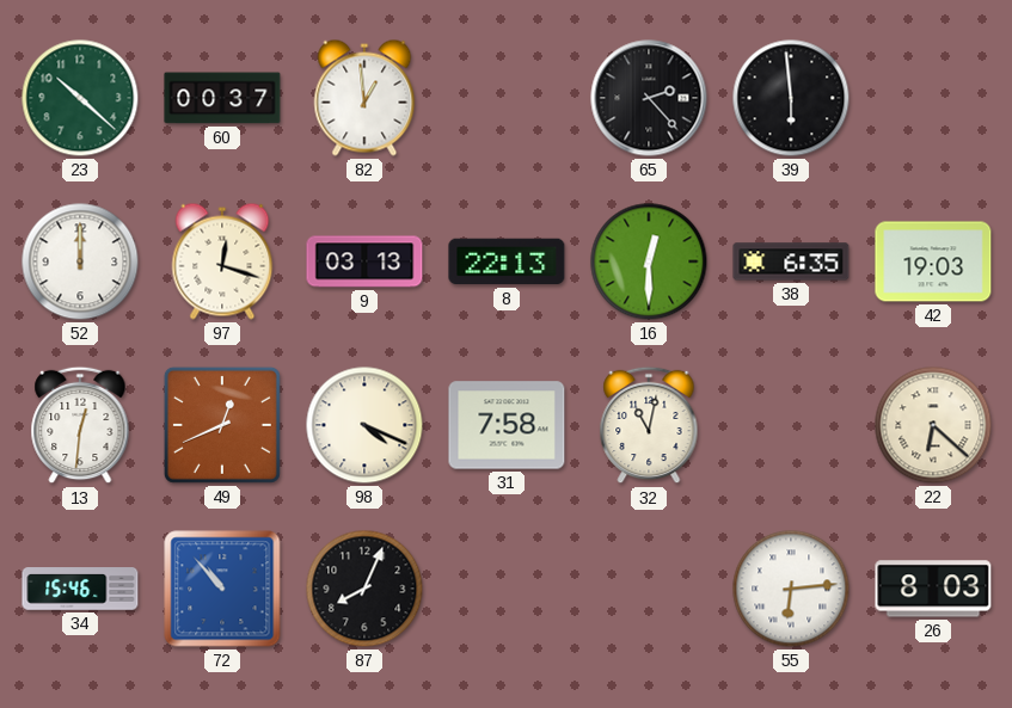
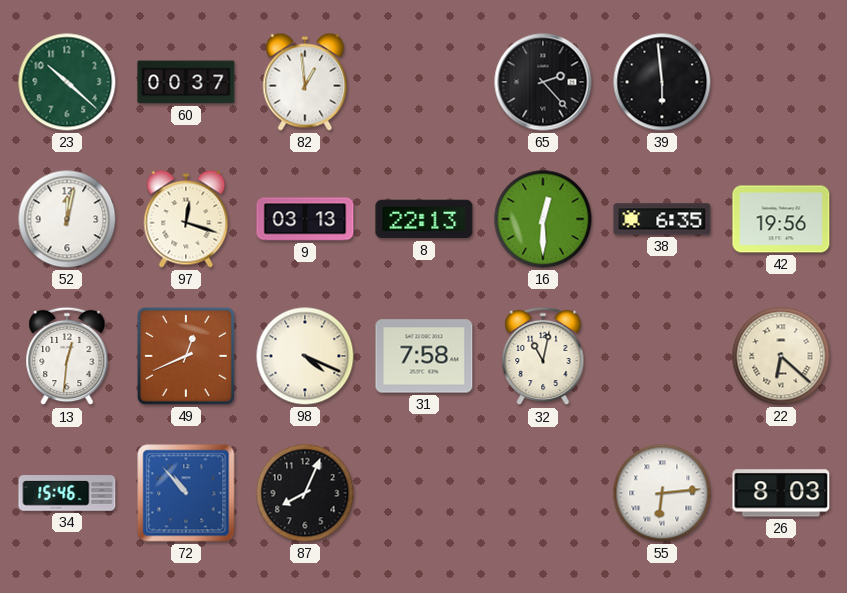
52: 12:00 -> 12:02 (67, 219)
42: 19:03 -> 19:56 (781, 219)
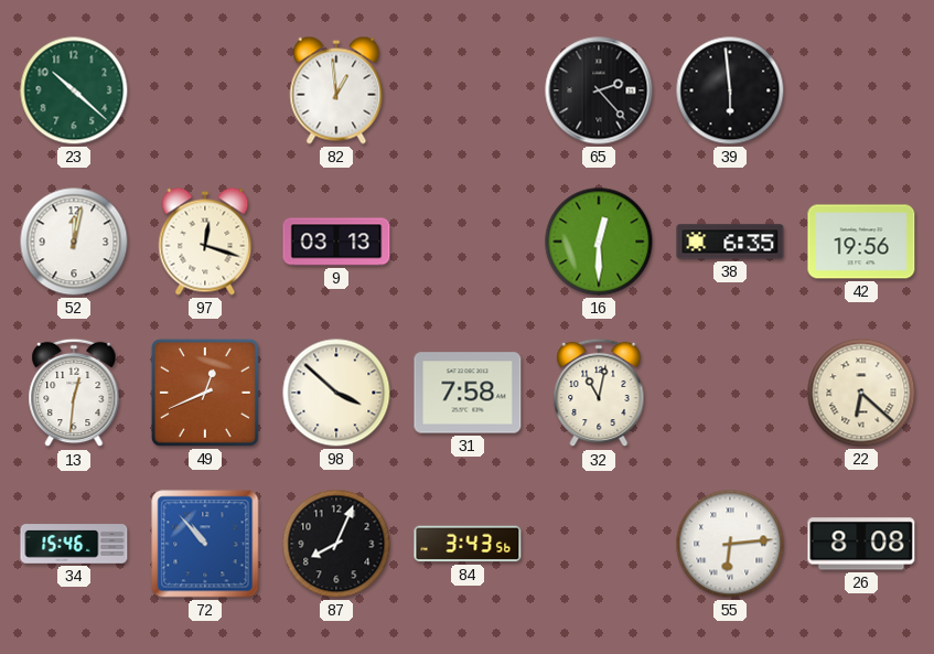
60: 00:37 -> none (186, 82)
8: 22:13 -> none (424, 219)
98: 4:19 -> 3:52 (336, 393)
84: none -> 3:43 (468, 544)
26: 8:03 -> 8:08 (861, 544)
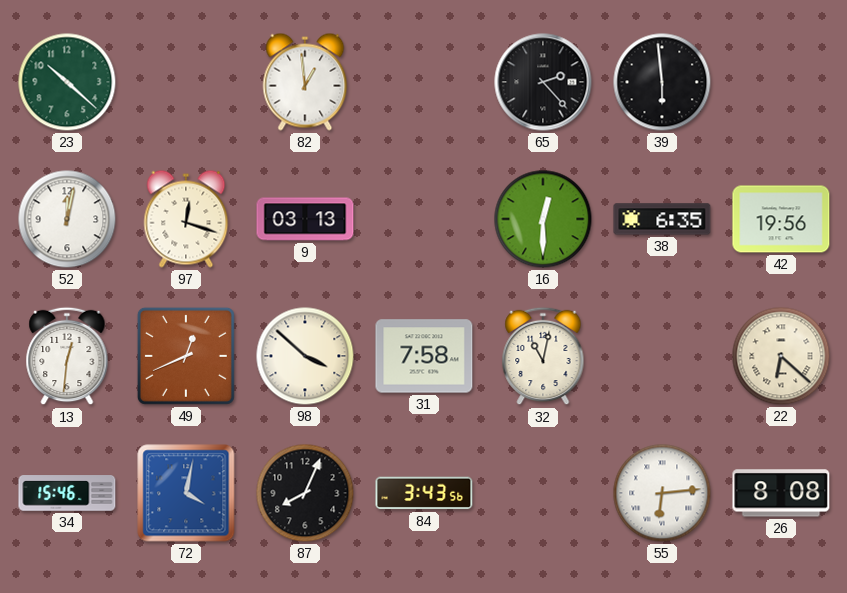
72: 10:53 -> 4:02 (186, 493)
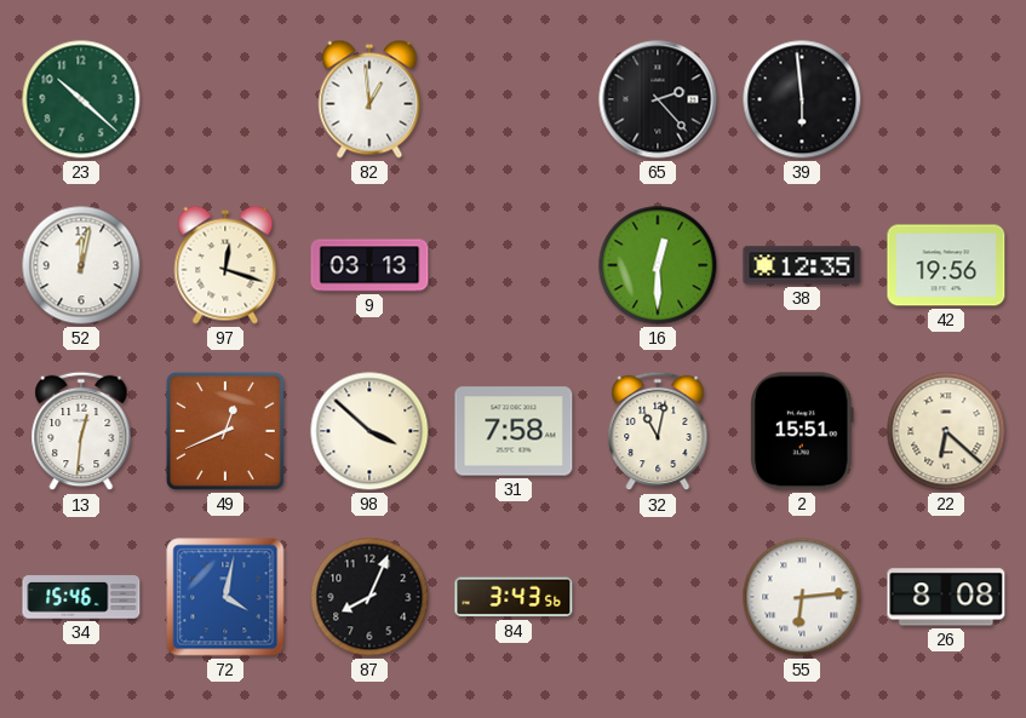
38: 6:35 -> 12:35 (802, 265)
2: none -> 15:51 (803, 431)
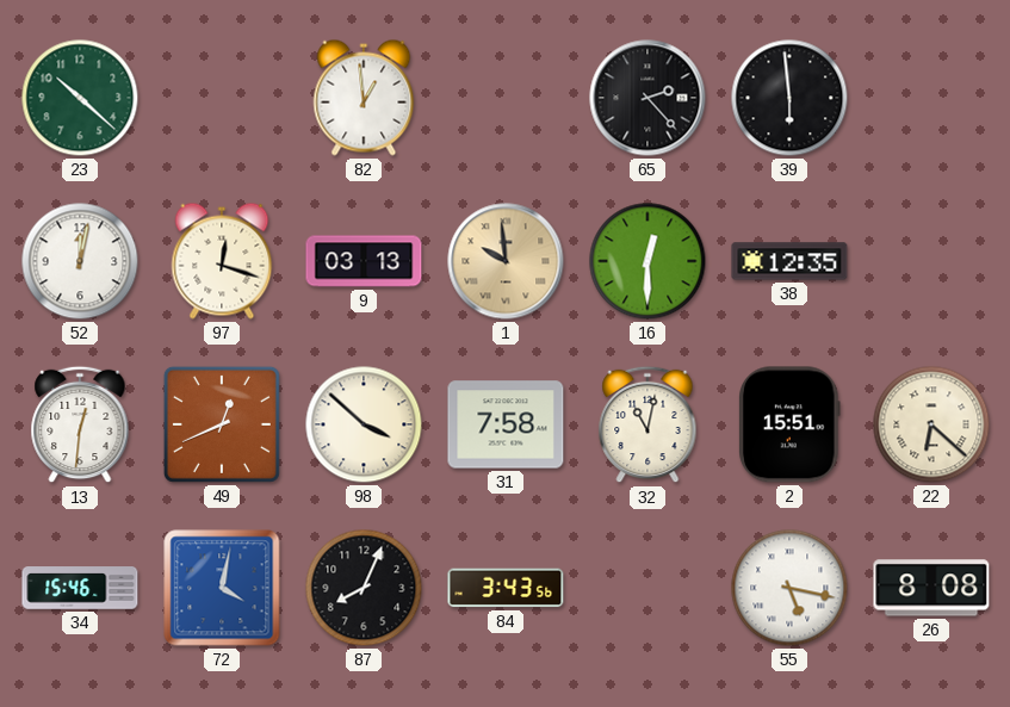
1: none -> 9:59 (506, 261)
42: 19:56 -> none (946, 265)
55: 6:14 -> 5:17 (789, 588)
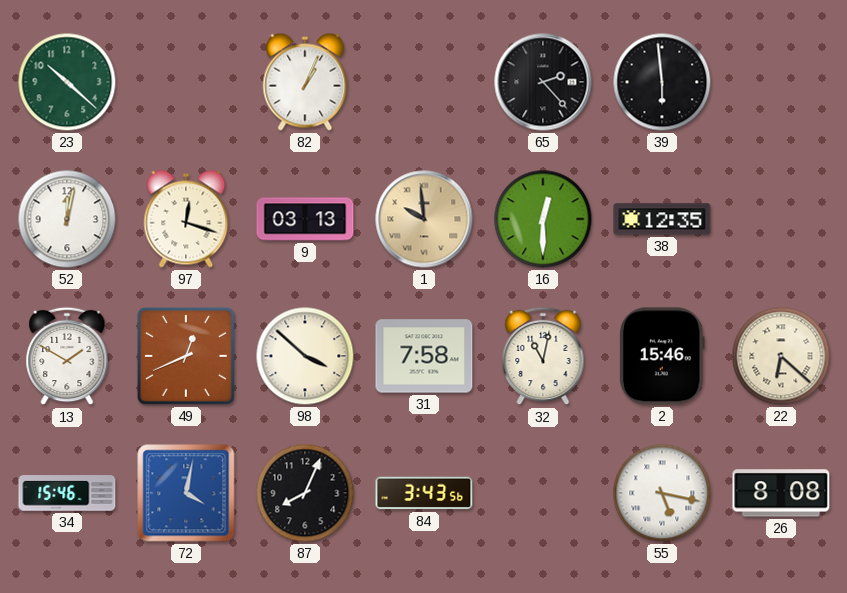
82: 12:59 -> 1:04 (305, 82)
13: 12:31 -> 1:50 (67, 356)
2: 15:51 -> 15:46 (663, 356)
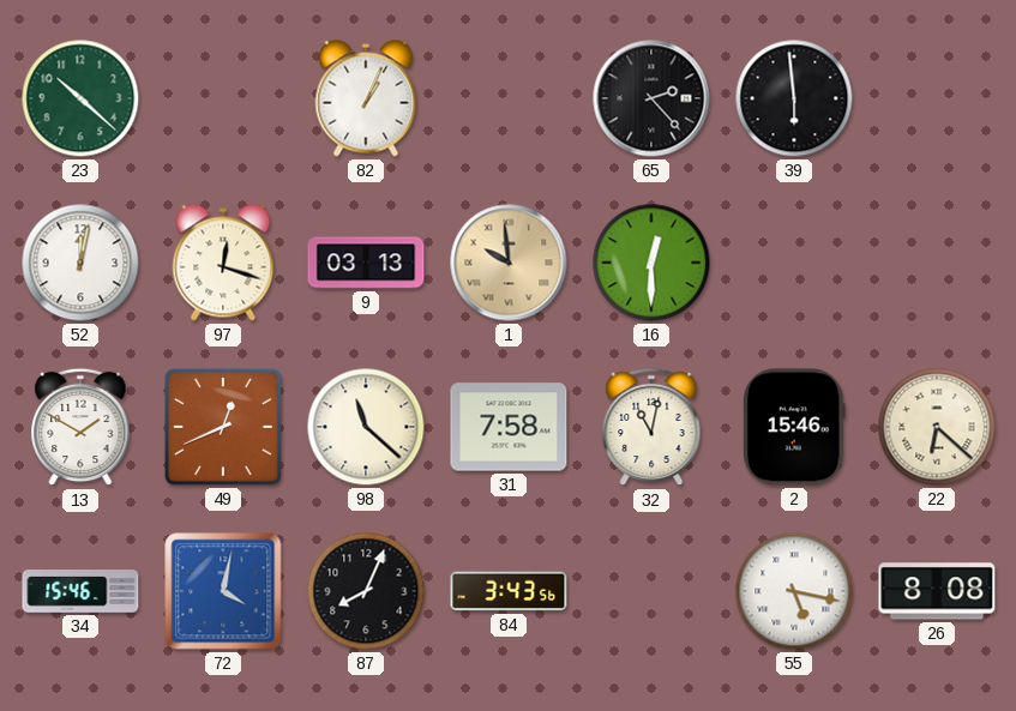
38: 12:35 -> none (662, 219)
98: 3:52 -> 11:22 (366, 427)
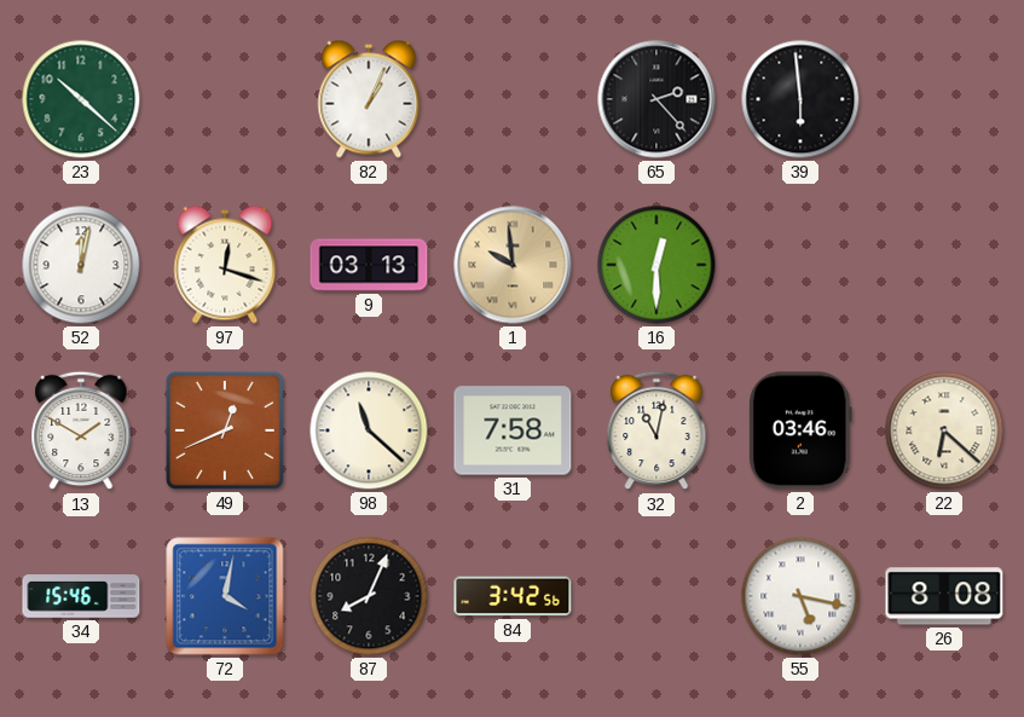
2: 15:46 -> 03:46 (802, 430)
84: 3:43 -> 3:42 (513, 596)
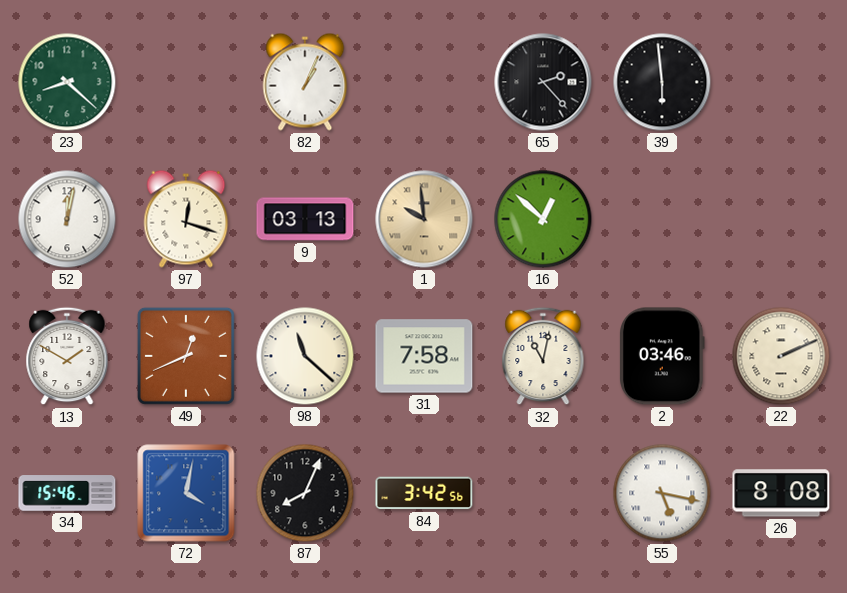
23: 10:22 -> 8:22 (67, 82)
16: 12:30 -> 12:52 (543, 219)
22: 6:22 -> 2:11 (781, 356)
